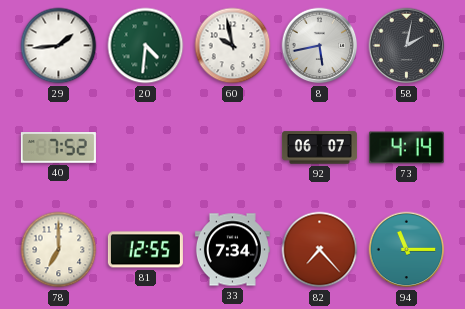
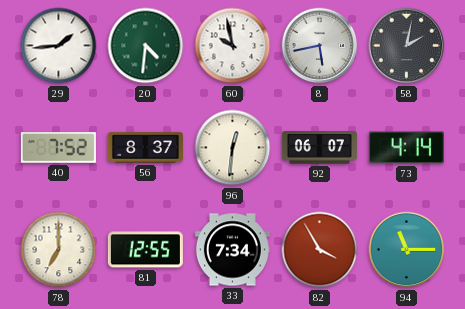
56: none -> 8:37 (145, 148)
96: none -> 12:31 (233, 148)
82: 7:23 -> 3:55 (320, 250)
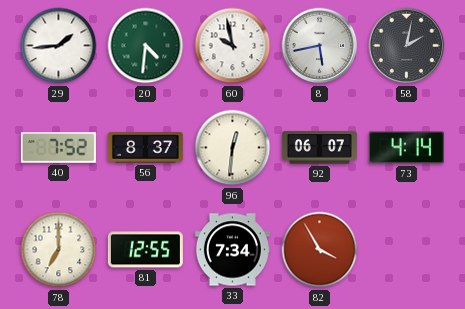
94: 11:15 -> none (407, 250)
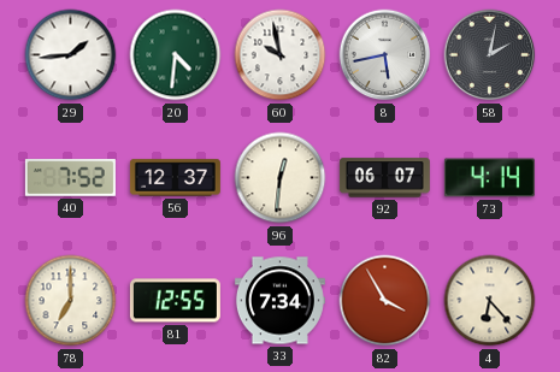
56: 8:37 -> 12:37 (175, 178)
4: none -> 6:23 (490, 301)
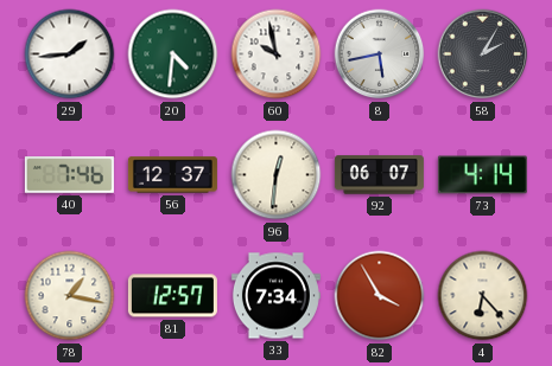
58: 2:02 -> 2:05 (483, 54)
40: 7:52 -> 7:46 (69, 175)
78: 7:00 -> 1:17 (70, 296)
81: 12:55 -> 12:57 (172, 296)
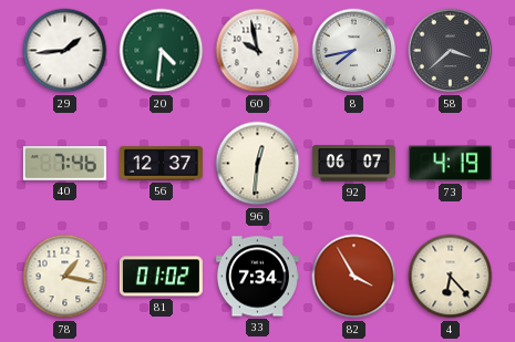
8: 5:43 -> 7:43 (354, 51)
58: 2:05 -> 3:38 (451, 51)
73: 4:14 -> 4:19 (450, 164)
81: 12:57 -> 01:02 (161, 277)
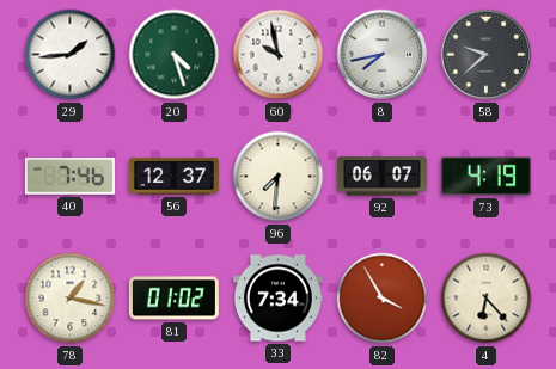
20: 4:31 -> 4:27 (175, 55)
58: 3:38 -> 9:38 (487, 55)
96: 12:31 -> 7:31 (279, 177)
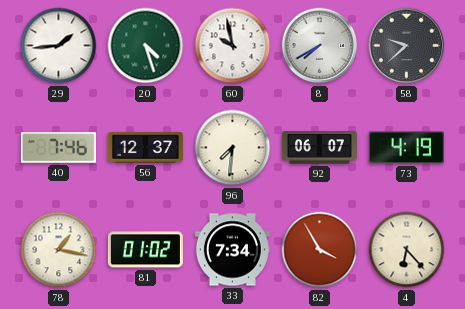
8: 7:43 -> 7:40 (320, 46)
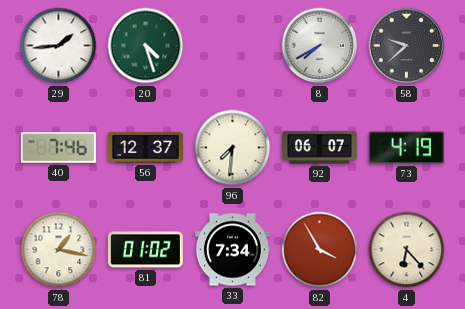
60: 9:58 -> none (233, 46)
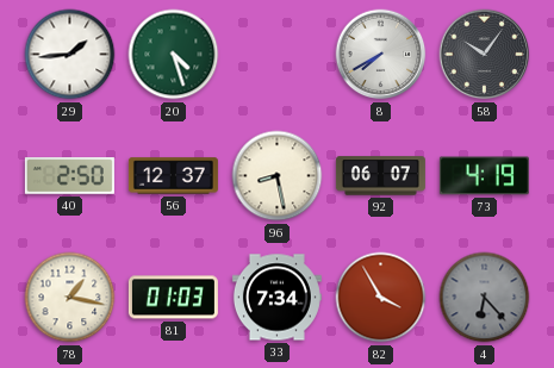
58: 9:38 -> 10:06 (485, 55)
40: 7:46 -> 2:50 (69, 176)
96: 7:31 -> 8:28 (278, 176)
81: 01:02 -> 01:03 (173, 298)
4 dial: cream -> grey (485, 298)
